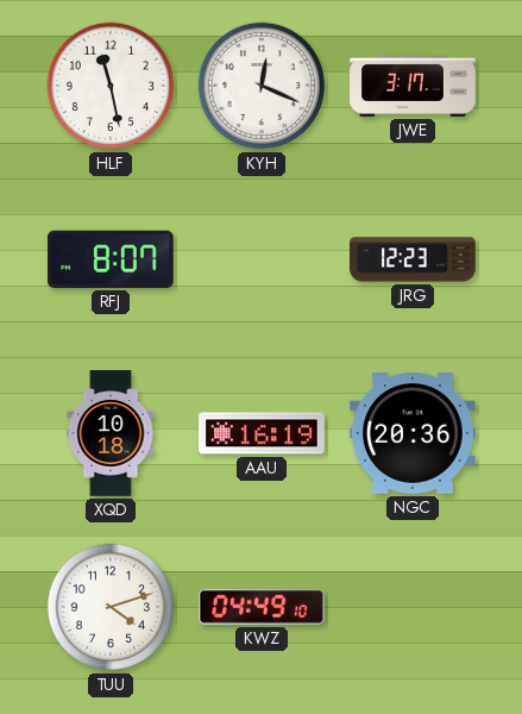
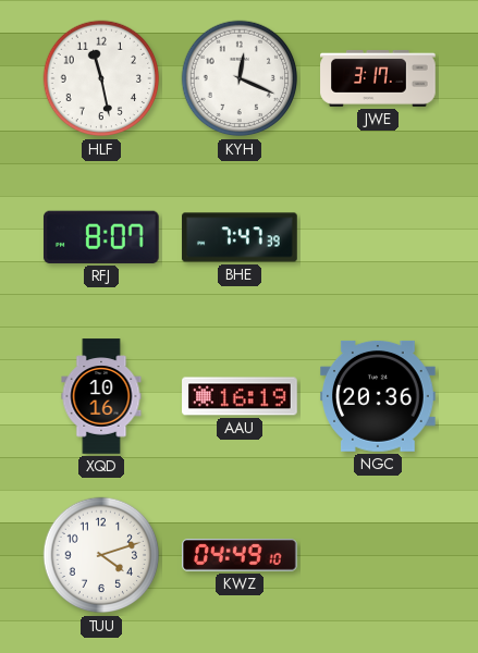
BHE: none -> 7:47 (240, 237)
JRG: 12:23 -> none (413, 259)
XQD: 10:18 -> 10:16 (101, 396)
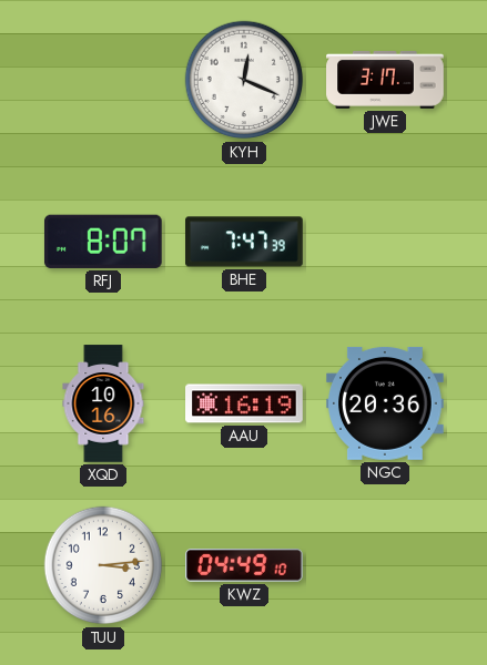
HLF: 11:28 -> none (101, 78)
TUU: 4:12 -> 3:14 (103, 565)
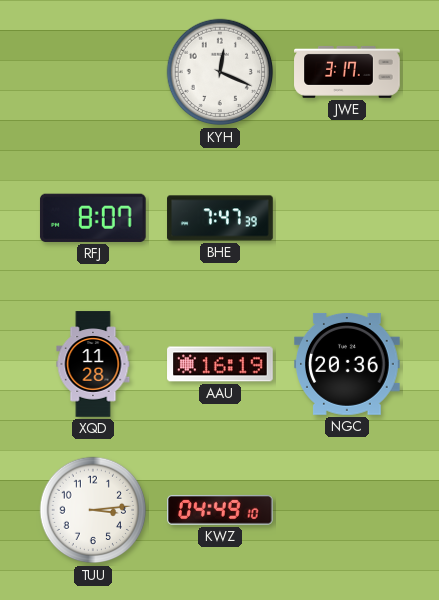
XQD: 10:16 -> 11:28 (93, 364)
